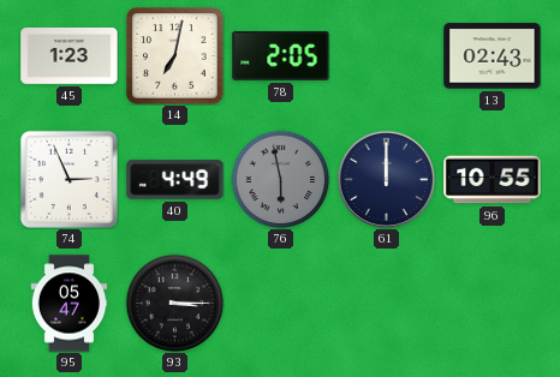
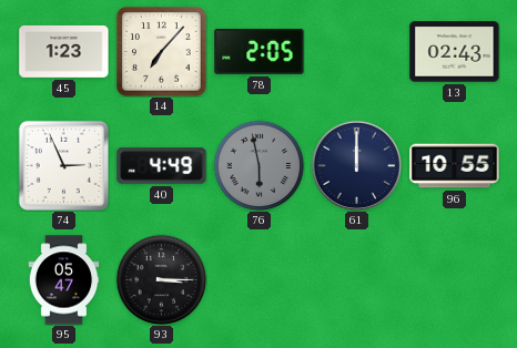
14: 7:02 -> 7:07 (162, 52)
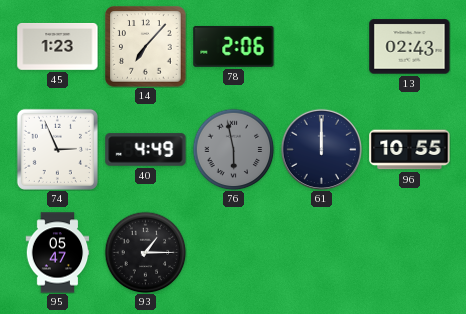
78: 2:05 -> 2:06 (234, 46)
93: 3:15 -> 1:15 (145, 252)
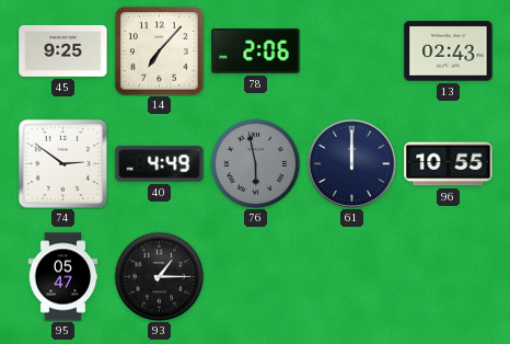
45: 1:23 -> 9:25 (63, 50)
74: 2:56 -> 2:51 (62, 163)
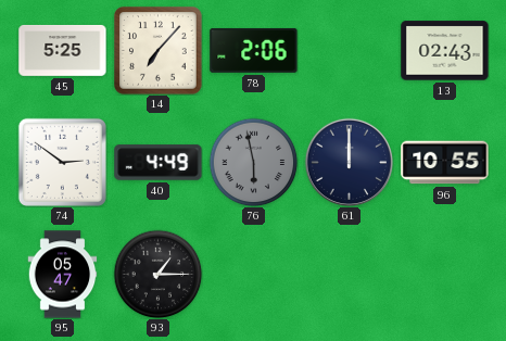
45: 9:25 -> 5:25 (63, 50)
